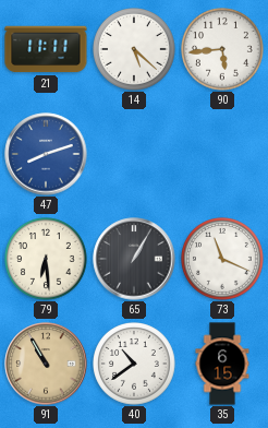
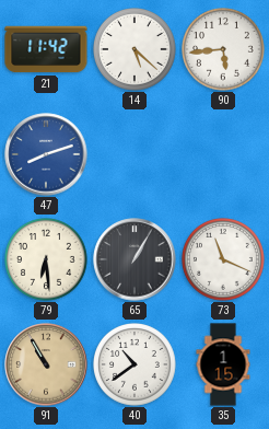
21: 11:11 -> 11:42 (46, 49)
35: 6:15 -> 1:15 (223, 364)
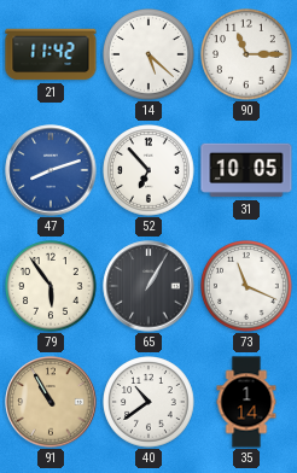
90: 5:44 -> 11:15 (247, 56)
52: none -> 6:53 (150, 171)
31: none -> 10:05 (246, 170)
79: 6:29 -> 5:54 (52, 287)
35: 1:15 -> 1:14 (246, 402)
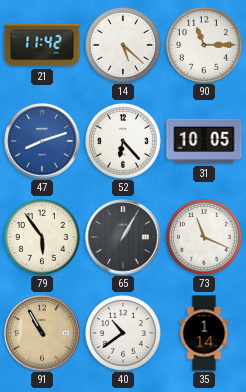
52: 6:53 -> 6:23 (124, 142)
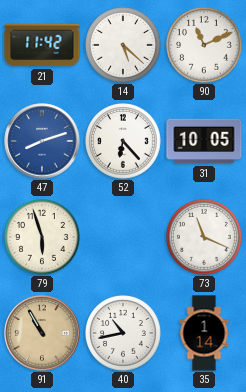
90: 11:15 -> 11:11 (205, 46)
79: 5:54 -> 5:57 (43, 238)
65: 1:05 -> none (123, 237)
40: 10:39 -> 10:43 (124, 334)
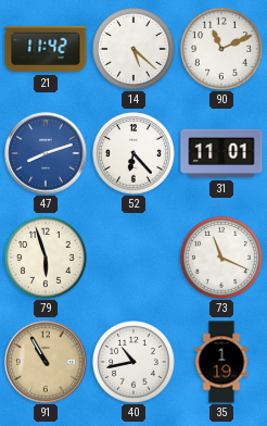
31: 10:05 -> 11:01 (221, 153)
35: 1:14 -> 1:19 (221, 362)
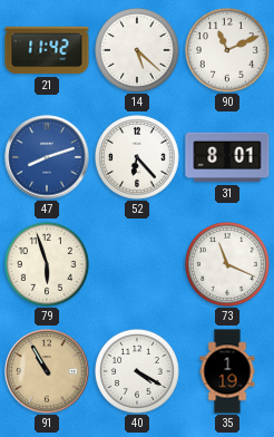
31: 11:01 -> 8:01 (227, 157)
40: 10:43 -> 4:20 (138, 372)
